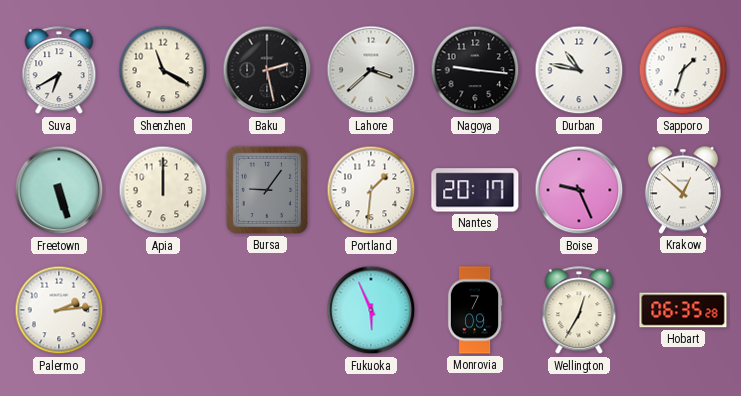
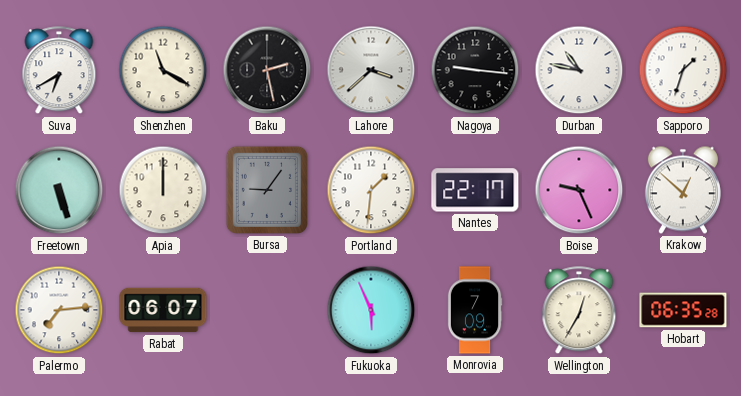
Nantes: 20:17 -> 22:17 (475, 190)
Palermo: 2:14 -> 7:14 (59, 310)
Rabat: none -> 06:07 (163, 310)
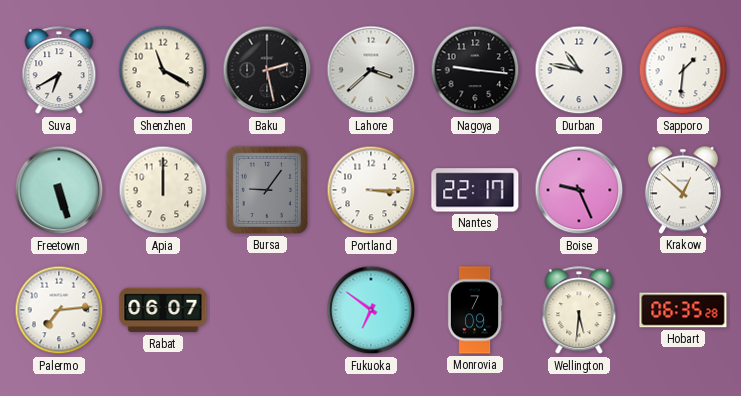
Sapporo: 1:33 -> 1:31 (683, 70)
Portland: 1:31 -> 3:15 (371, 190)
Fukuoka: 5:56 -> 6:51 (371, 310)
Wellington: 12:35 -> 5:31 (579, 311)
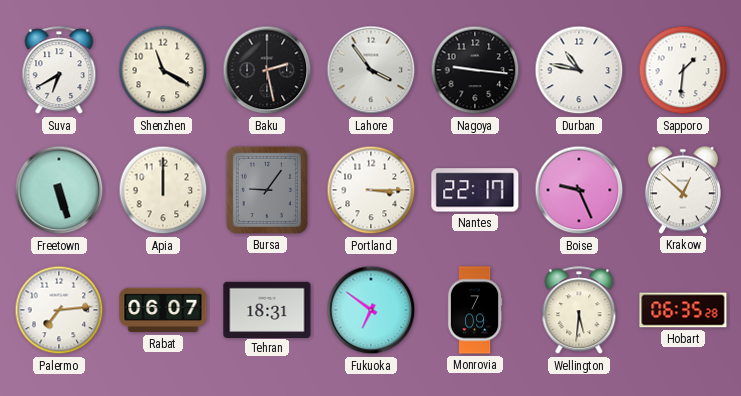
Lahore: 3:38 -> 3:54 (371, 70)
Tehran: none -> 18:31 (267, 309)
